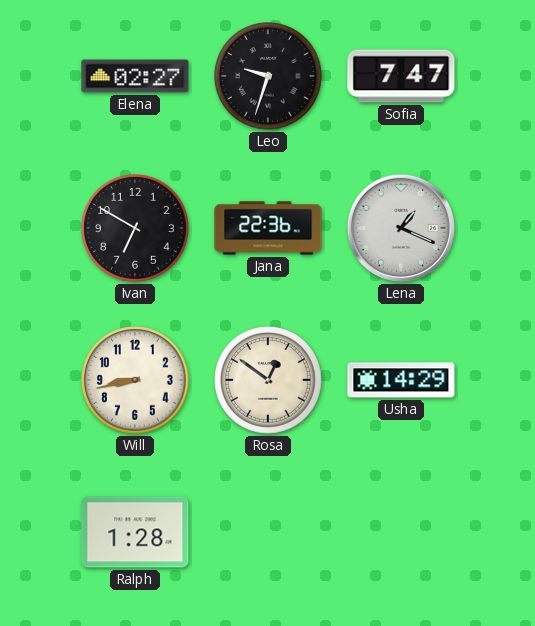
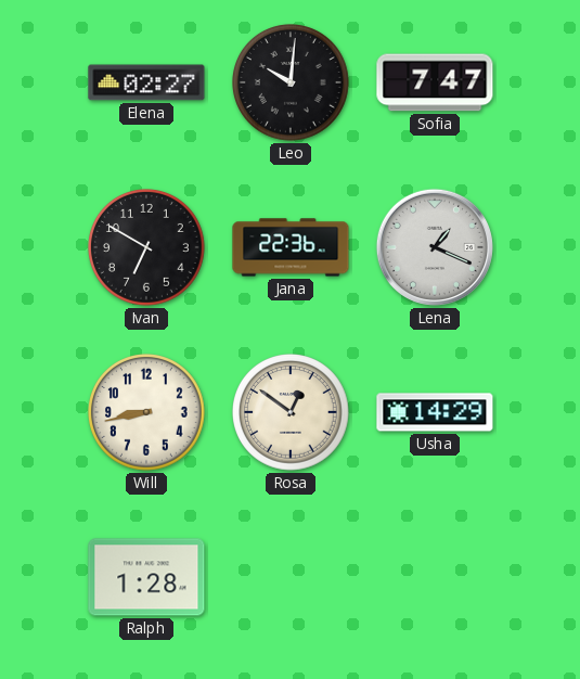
Leo: 9:33 -> 10:01 (292, 84)
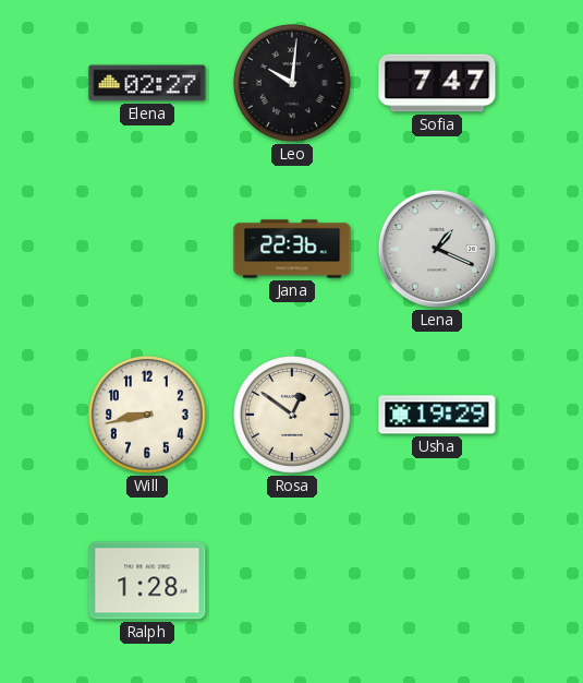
Ivan: 6:50 -> none (147, 248)
Usha: 14:29 -> 19:29 (437, 415)
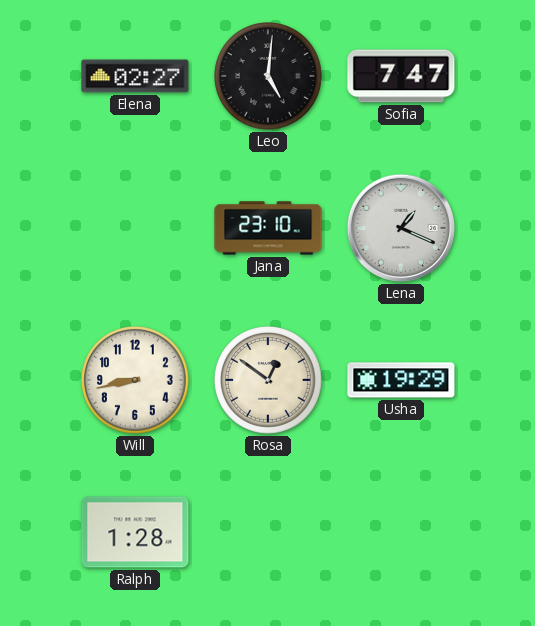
Leo: 10:01 -> 5:01 (269, 77)
Jana: 22:36 -> 23:10 (268, 228)
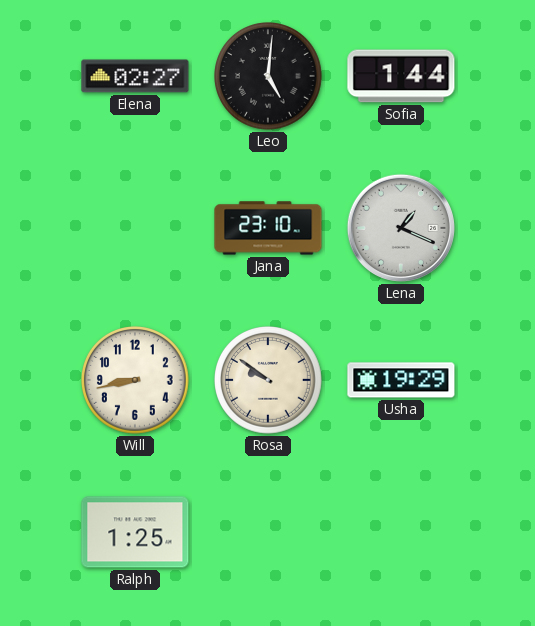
Sofia: 7:47 -> 1:44 (401, 76)
Rosa: 12:51 -> 9:51 (269, 381)
Ralph: 1:28 -> 1:25 (135, 532)
